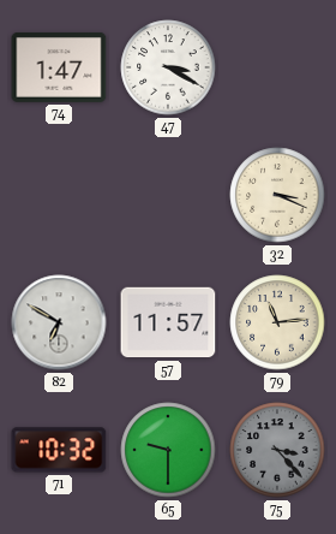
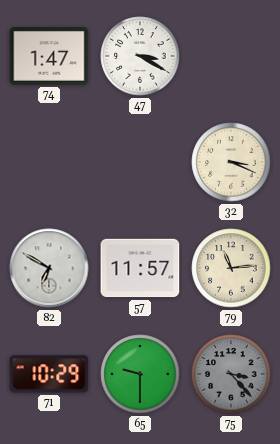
71: 10:32 -> 10:29 (49, 374)
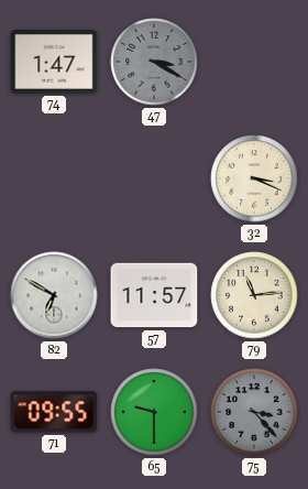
47 dial: white -> grey (154, 62)
71: 10:29 -> 09:55 (54, 412)
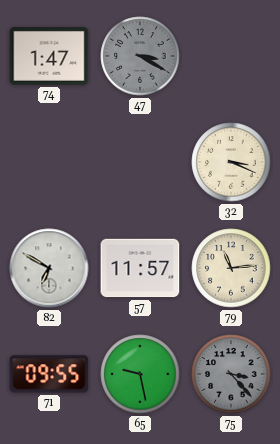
65: 9:30 -> 9:28 (140, 374)
